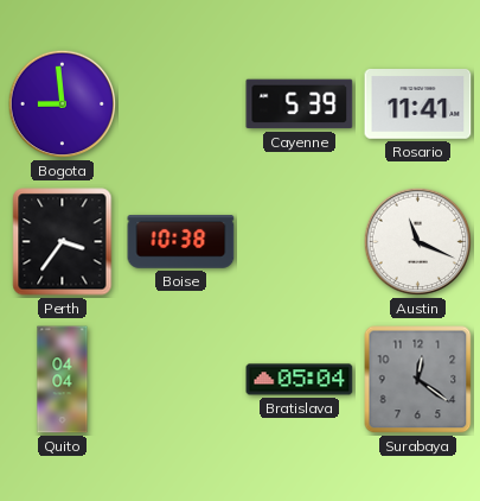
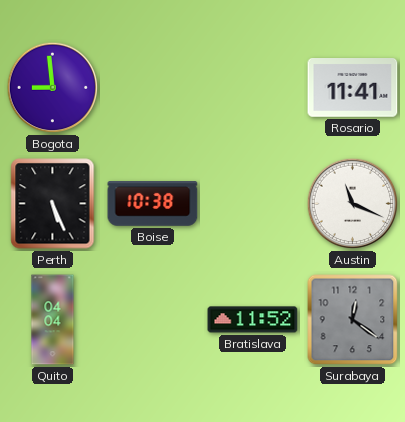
Cayenne: 5:39 -> none (300, 104)
Perth: 3:36 -> 5:26 (53, 204)
Bratislava: 05:04 -> 11:52 (253, 320)
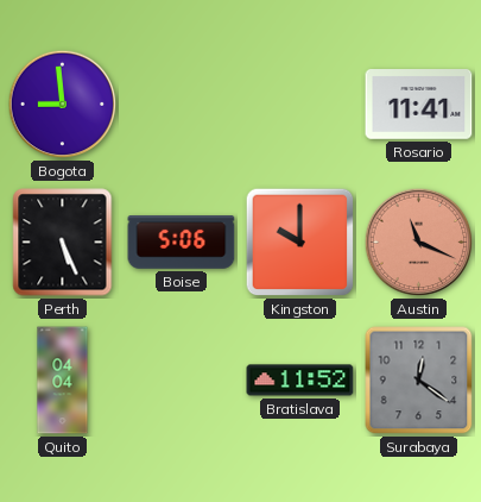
Boise: 10:38 -> 5:06 (182, 243)
Kingston: none -> 10:00 (300, 243)
Austin dial: white -> salmon (419, 243)
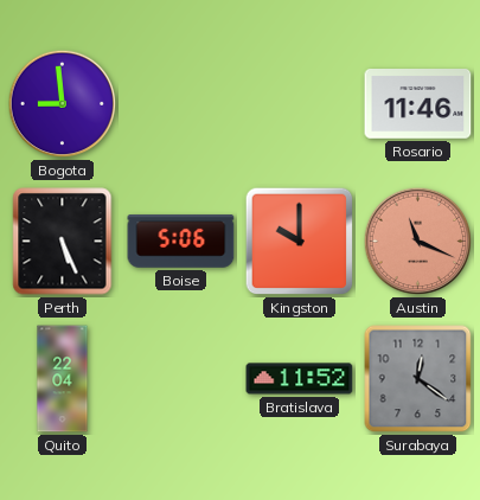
Rosario: 11:41 -> 11:46 (418, 104)
Quito: 04:04 -> 22:04 (63, 379)
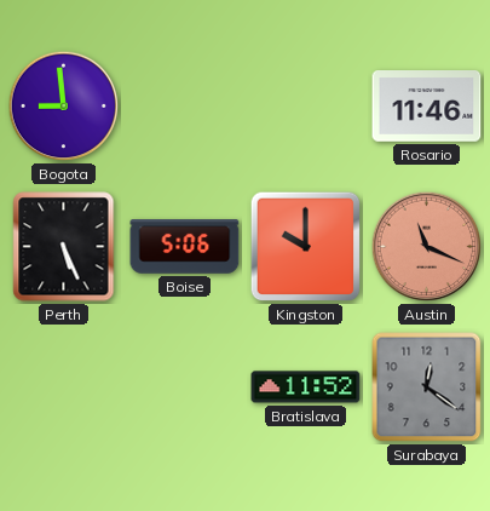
Quito: 22:04 -> none (63, 379)
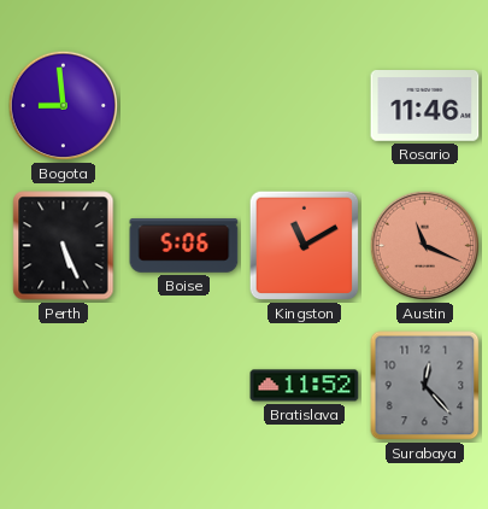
Kingston: 10:00 -> 11:10 (305, 246)
Surabaya: 12:21 -> 12:23 (425, 386)
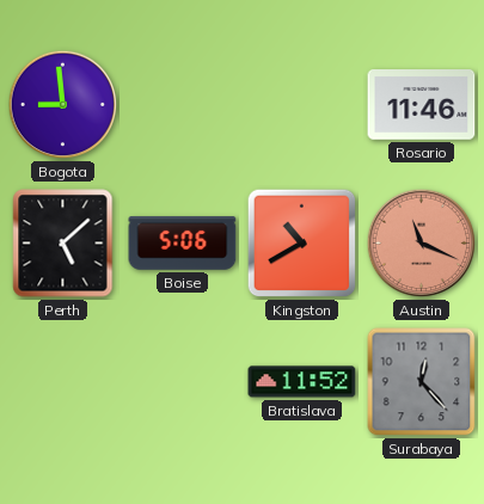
Perth: 5:26 -> 5:08 (63, 244)
Kingston: 11:10 -> 10:40 (302, 244)
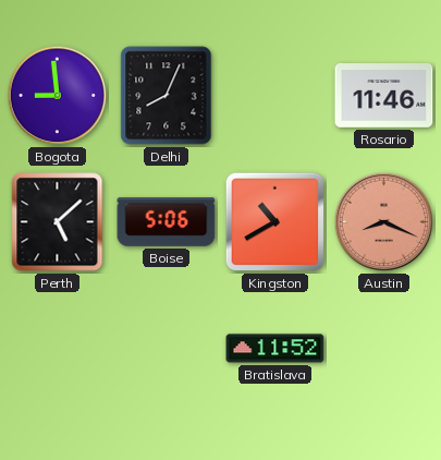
Delhi: none -> 8:04 (167, 96)
Austin: 11:19 -> 8:19 (384, 222)
Surabaya: 12:23 -> none (422, 382)
